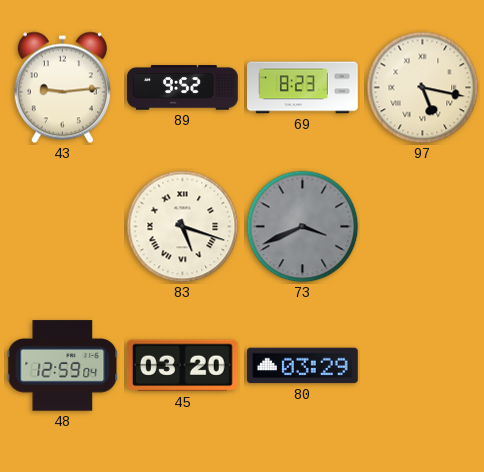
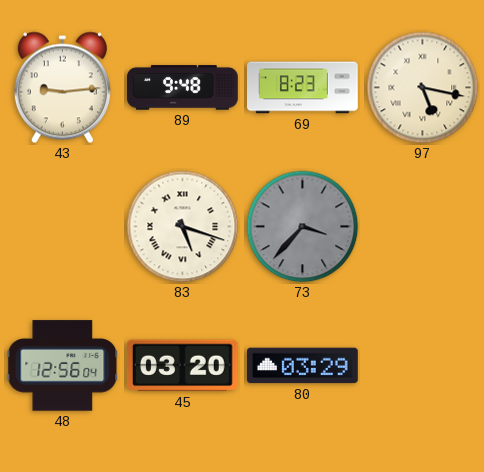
89: 9:52 -> 9:48 (183, 88)
73: 3:41 -> 3:37 (303, 227)
48: 12:59 -> 12:56 (63, 366)
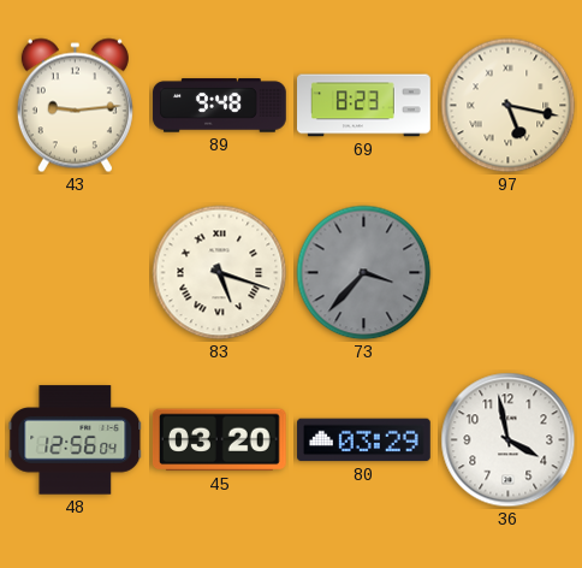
36: none -> 3:58 (509, 440)
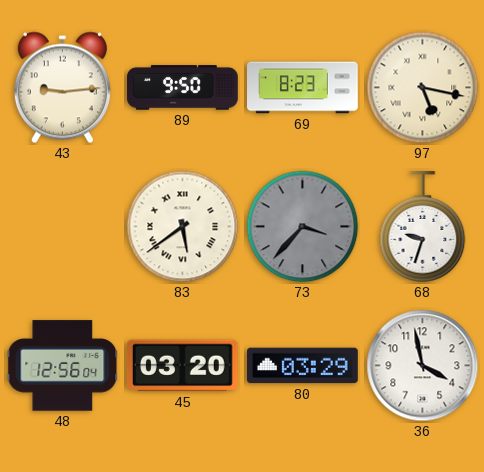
89: 9:48 -> 9:50 (183, 88)
83: 5:18 -> 5:39 (183, 227)
68: none -> 9:33 (423, 228)
